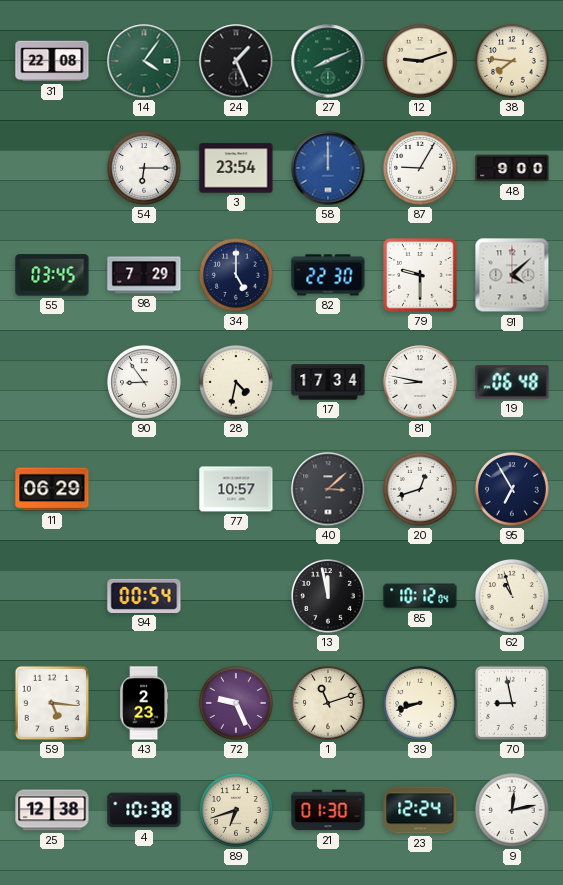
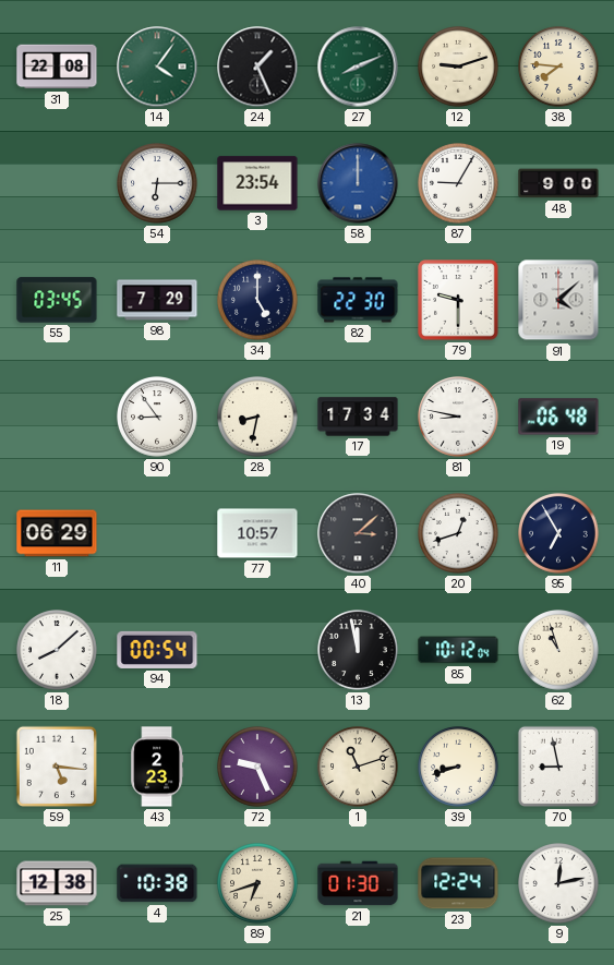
28: 4:32 -> 8:32 (257, 417)
18: none -> 8:08 (57, 650)
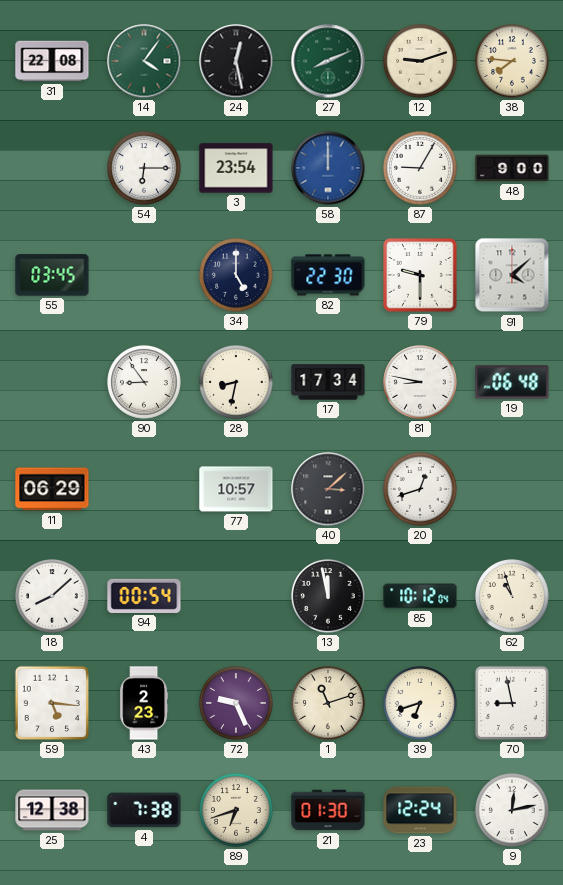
24: 1:26 -> 12:28 (236, 61)
98: 7:29 -> none (157, 300)
95: 6:55 -> none (558, 533)
39: 8:42 -> 6:42 (420, 703)
4: 10:38 -> 7:38 (144, 810)
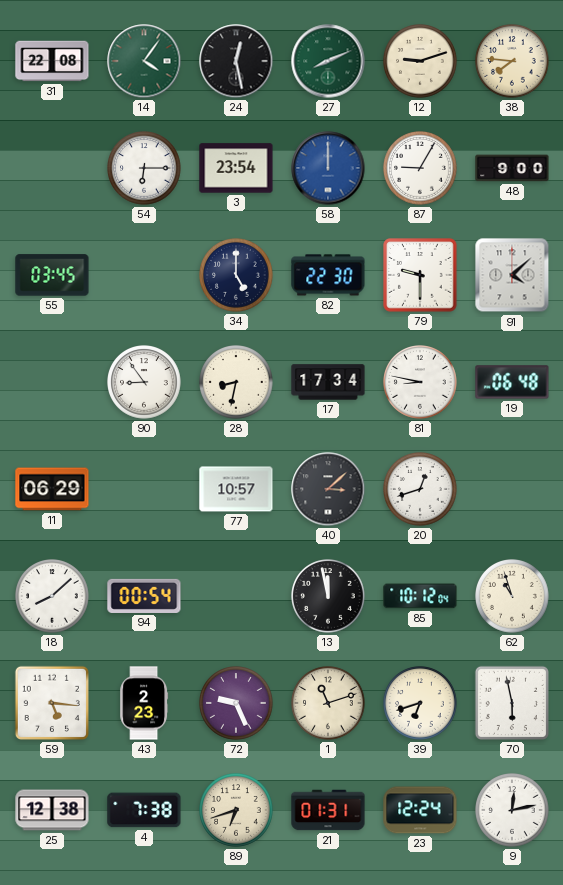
70: 8:58 -> 5:58 (512, 703)
21: 01:30 -> 01:31 (328, 810)
